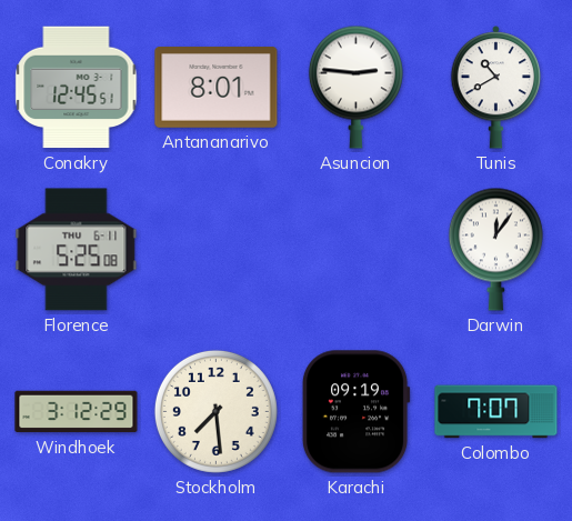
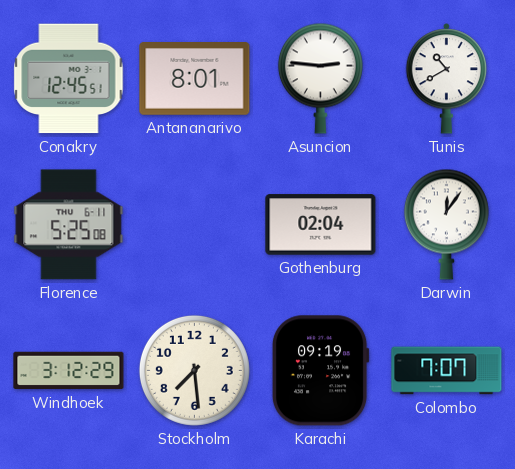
Gothenburg: none -> 02:04 (321, 225)
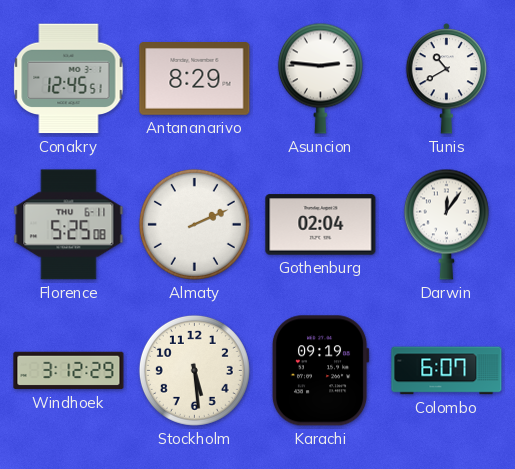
Antananarivo: 8:01 -> 8:29 (195, 79)
Almaty: none -> 2:11 (194, 224)
Stockholm: 7:29 -> 5:29 (194, 370)
Colombo: 7:07 -> 6:07 (447, 371)
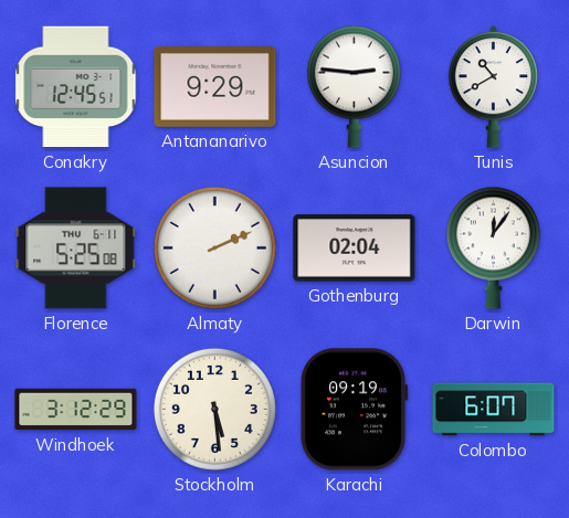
Antananarivo: 8:29 -> 9:29 (215, 87)
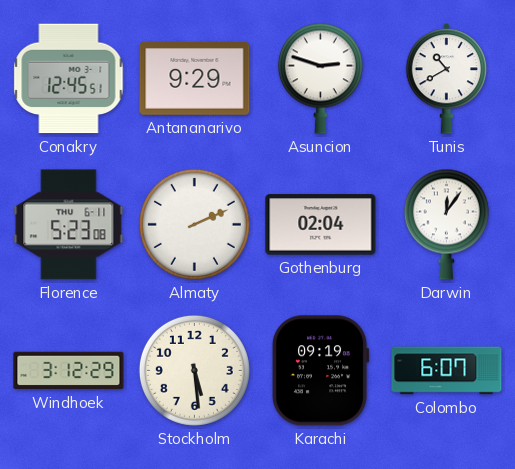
Asuncion: 2:46 -> 2:48 (320, 78)
Florence: 5:25 -> 5:23 (69, 225)
